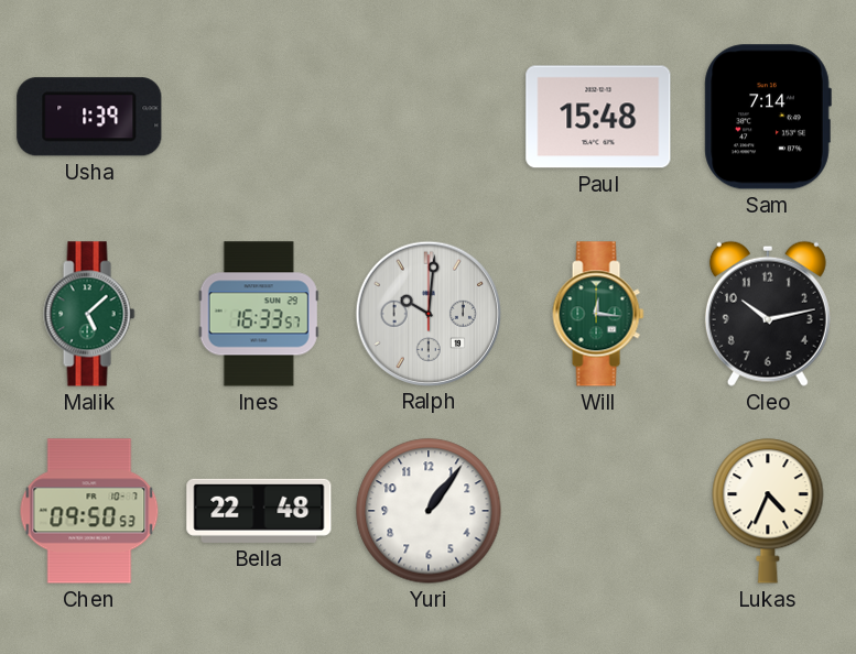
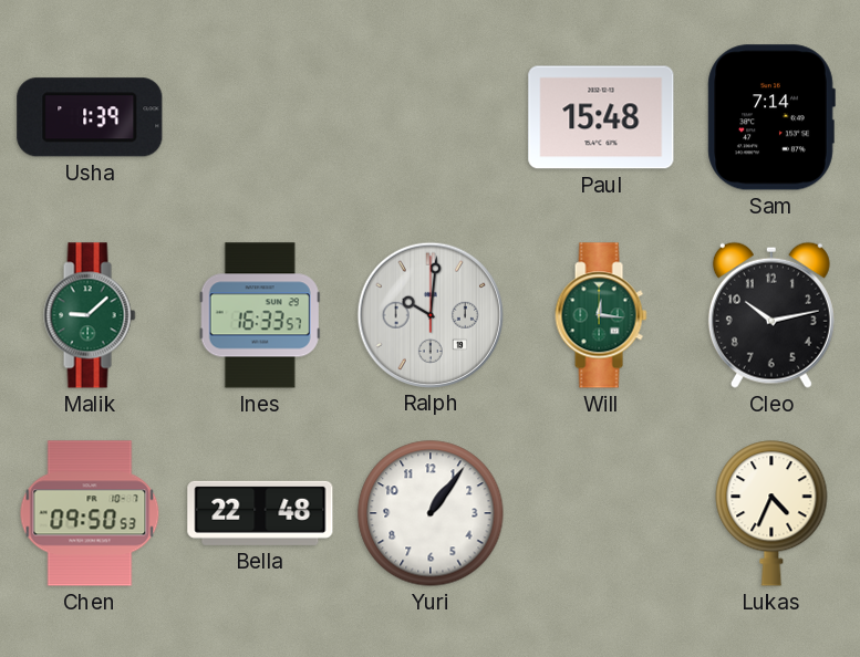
Malik: 5:08 -> 9:08 (90, 315)
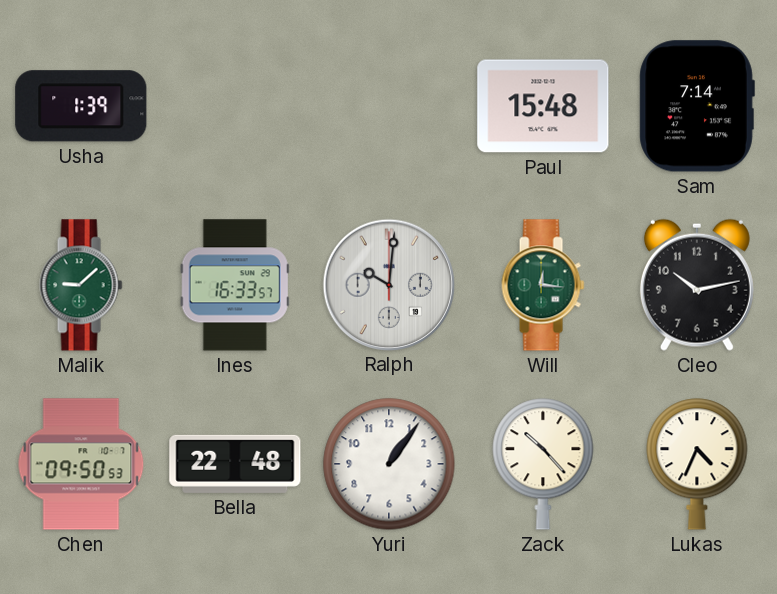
Zack: none -> 10:23 (543, 464)
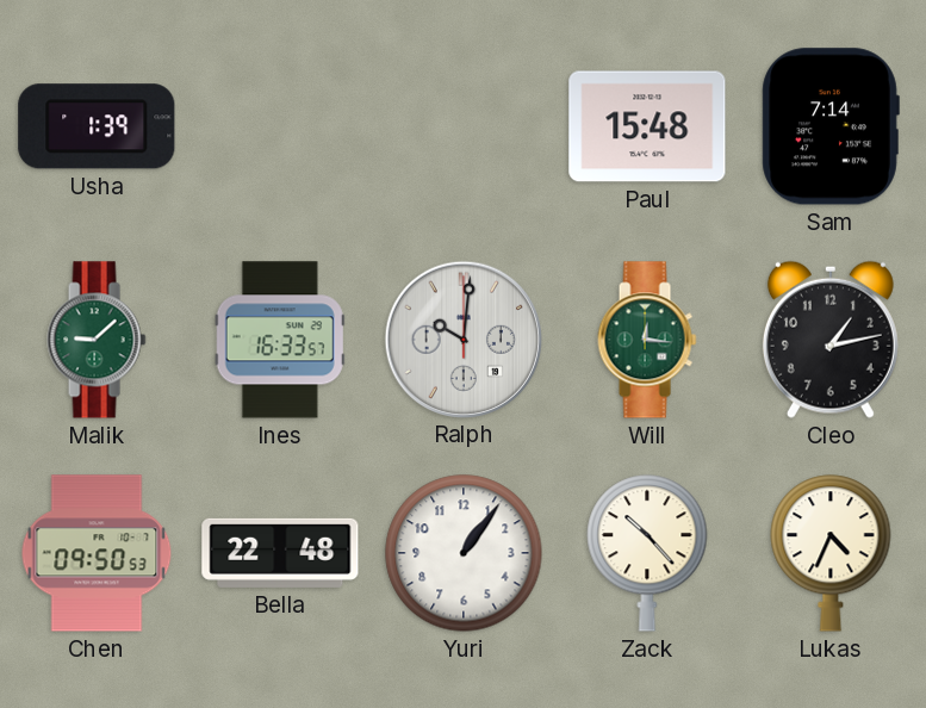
Cleo: 10:13 -> 1:13 (831, 340)
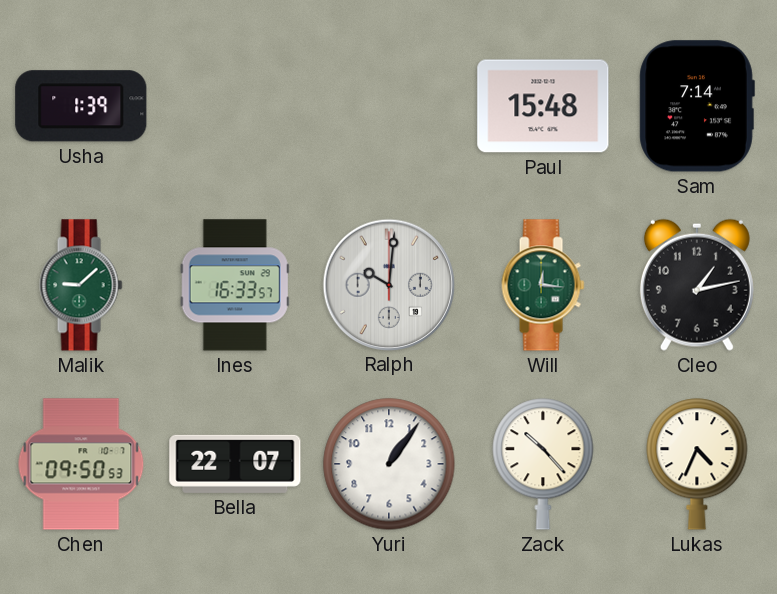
Bella: 22:48 -> 22:07 (235, 464)
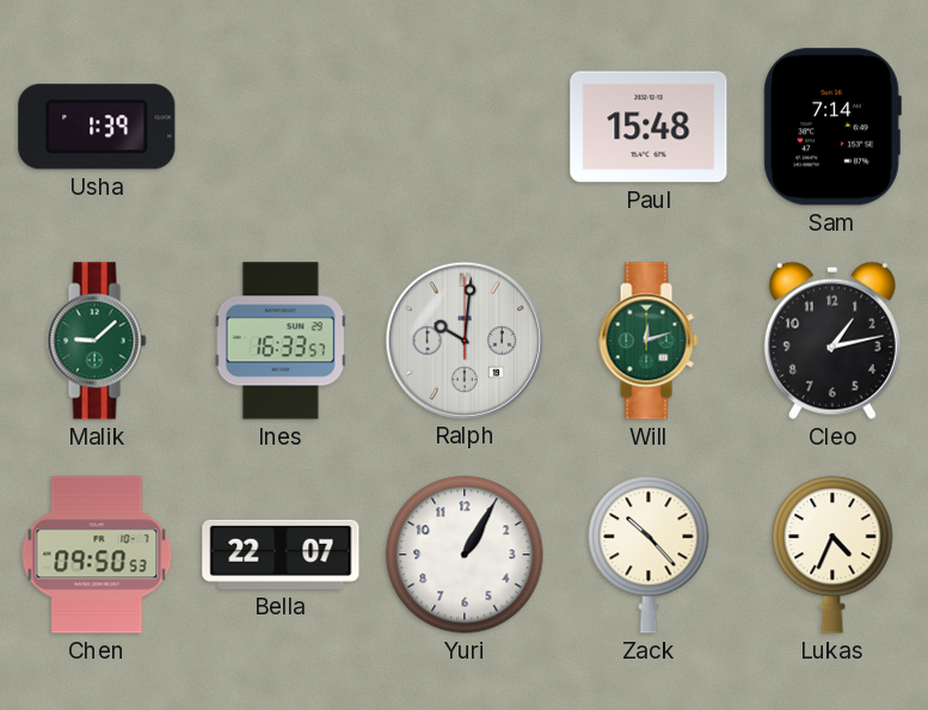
Will: 12:16 -> 12:12 (649, 341)
Yuri: 1:06 -> 1:05 (465, 555)
